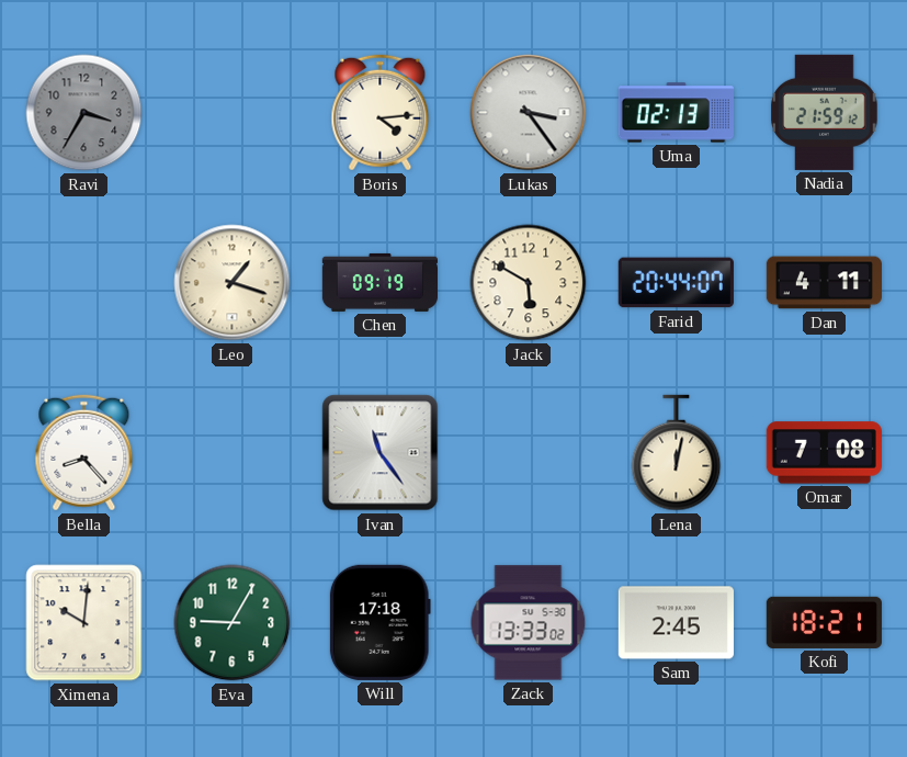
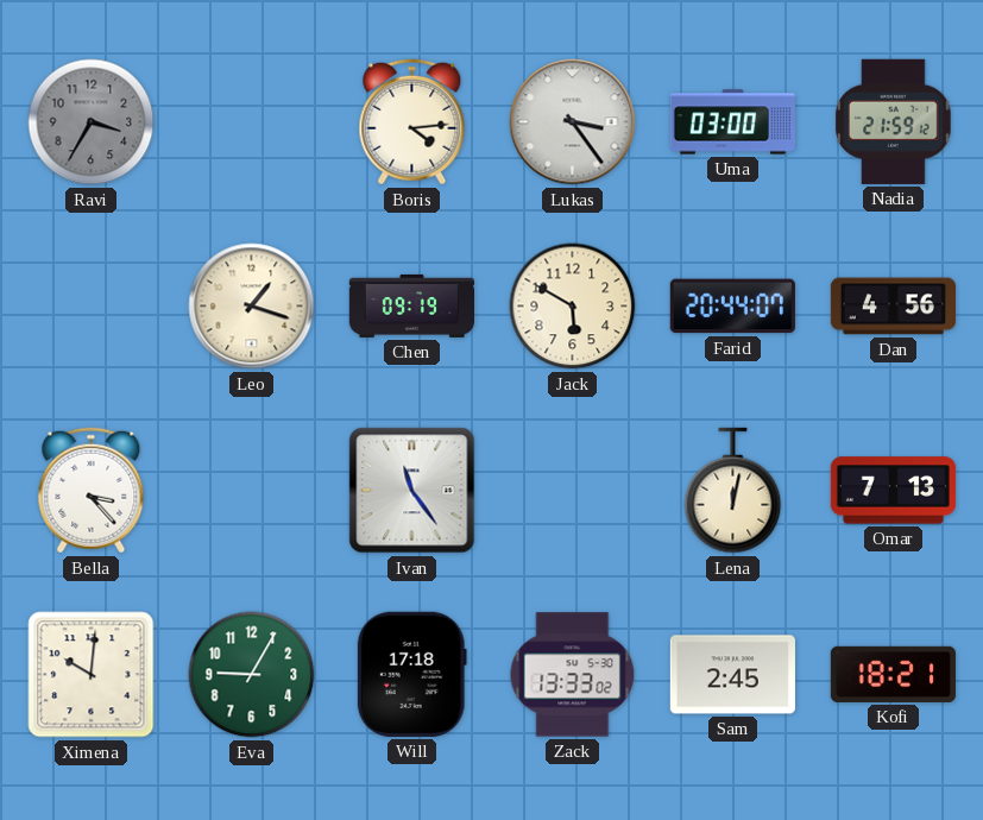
Uma: 02:13 -> 03:00 (732, 122)
Dan: 4:11 -> 4:56 (893, 307)
Bella: 8:23 -> 3:23 (92, 491)
Omar: 7:08 -> 7:13 (893, 491)
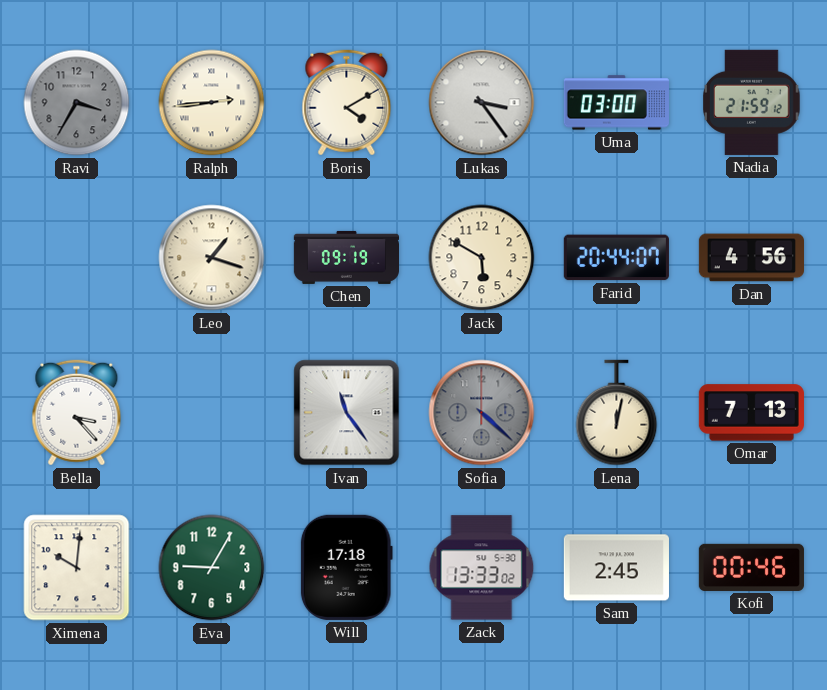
Ralph: none -> 2:44 (212, 103)
Boris: 4:14 -> 4:10 (347, 103)
Sofia: none -> 4:22 (482, 413)
Kofi: 18:21 -> 00:46 (751, 567)
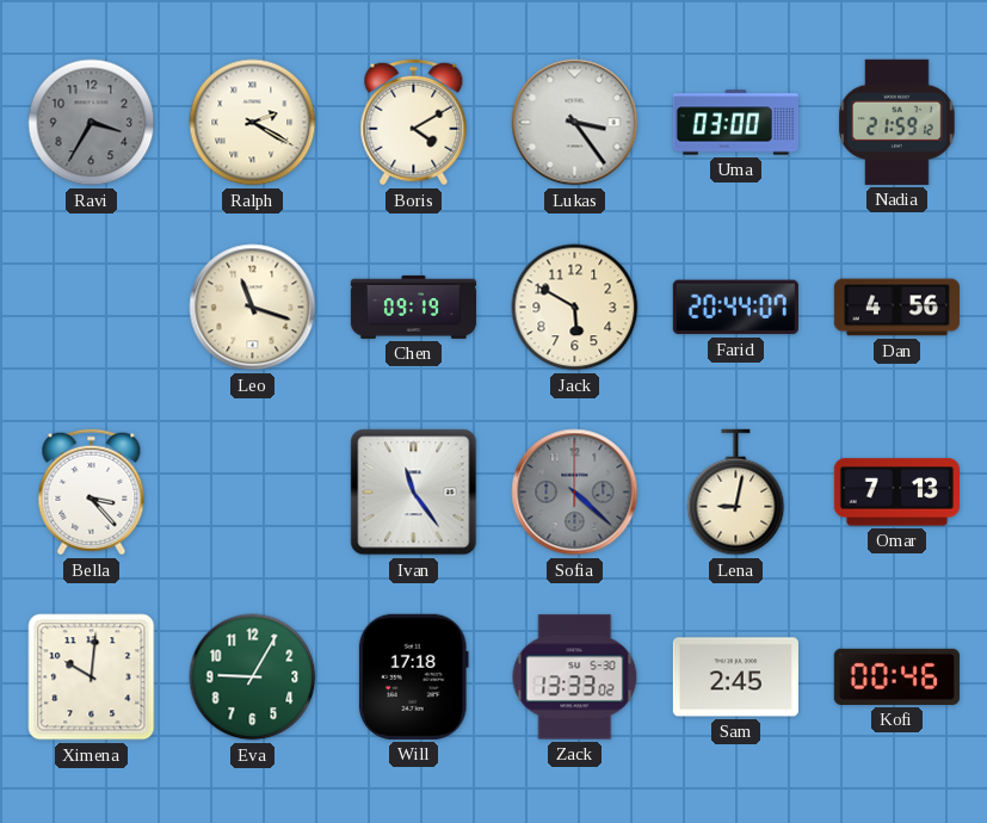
Ralph: 2:44 -> 2:20 (253, 123)
Leo: 1:18 -> 11:18 (253, 308)
Lena: 12:02 -> 9:02 (736, 493)
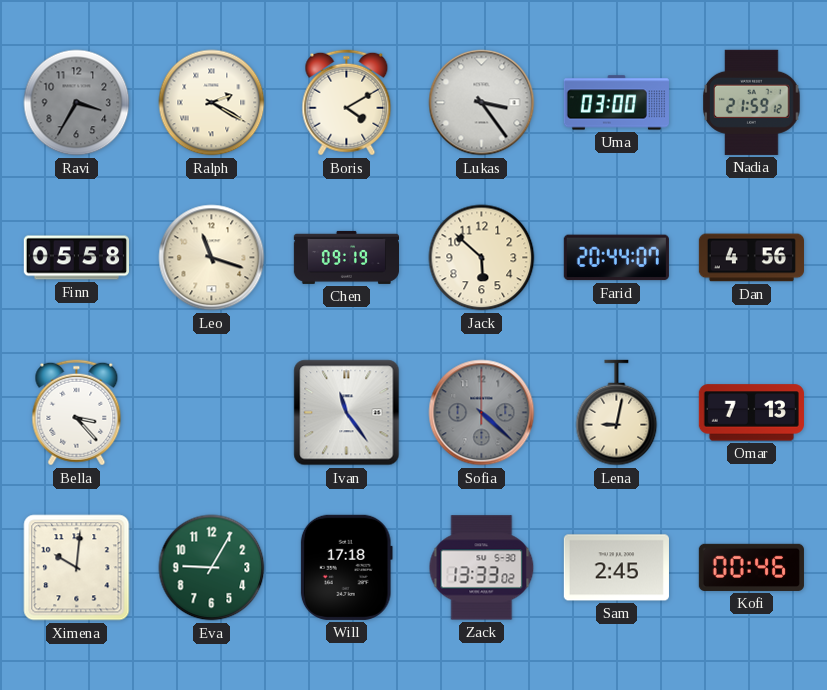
Finn: none -> 05:58 (76, 258)
Jack: 5:50 -> 5:52 (482, 258)
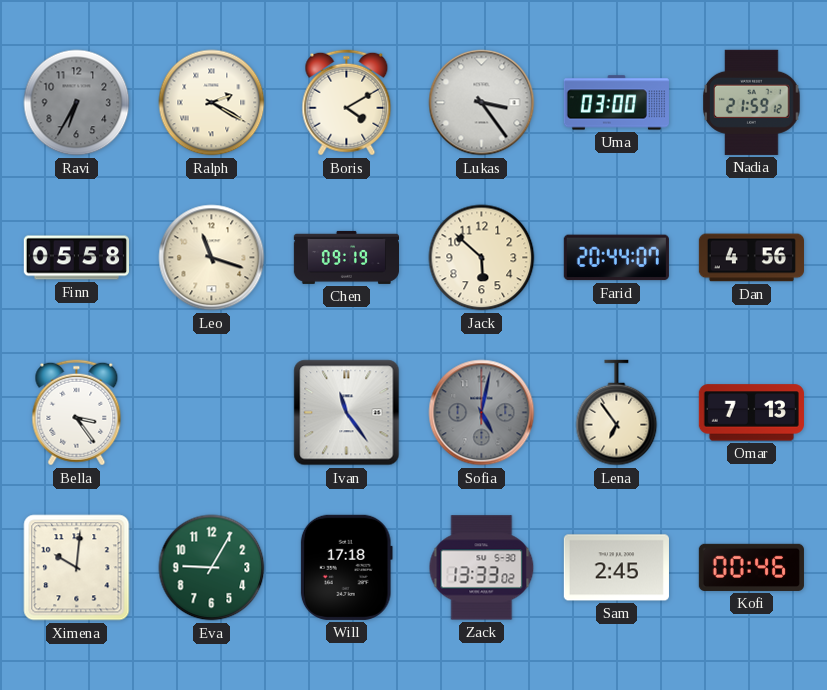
Ravi: 3:35 -> 6:35 (77, 103)
Bella: 3:23 -> 3:24 (77, 413)
Sofia: 4:22 -> 5:02 (482, 413)
Lena: 9:02 -> 6:54 (617, 413)
